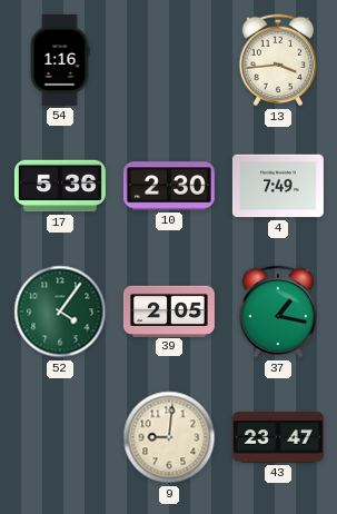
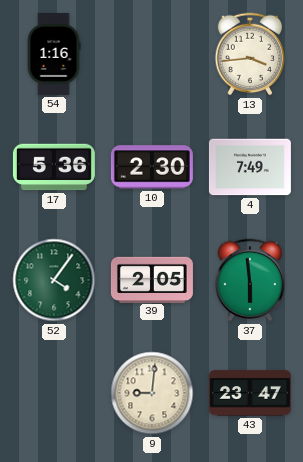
37: 1:17 -> 5:59 (250, 280)
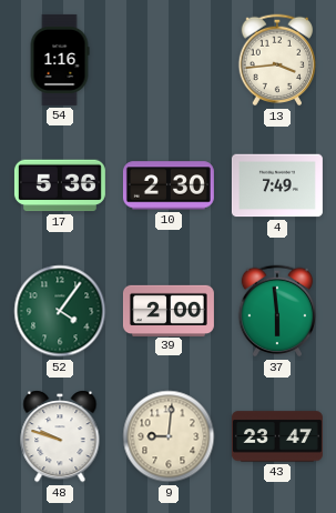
39: 2:05 -> 2:00 (169, 310)
48: none -> 9:48 (60, 436)
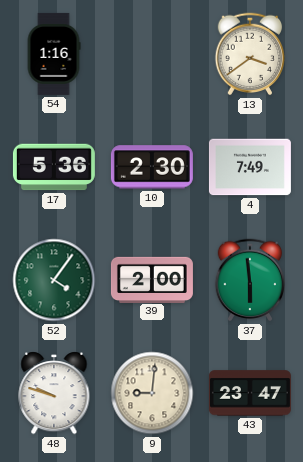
13: 3:44 -> 3:39 (250, 54)
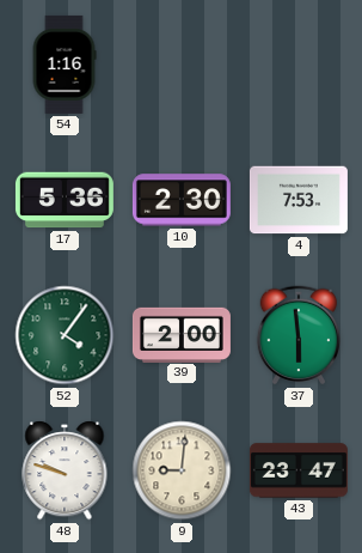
13: 3:39 -> none (250, 54)
4: 7:49 -> 7:53 (299, 200)
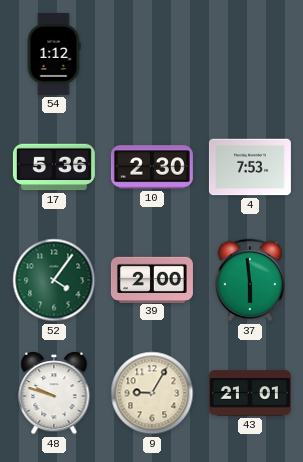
54: 1:16 -> 1:12 (54, 54)
9: 9:01 -> 9:05 (152, 393)
43: 23:47 -> 21:01 (250, 393)
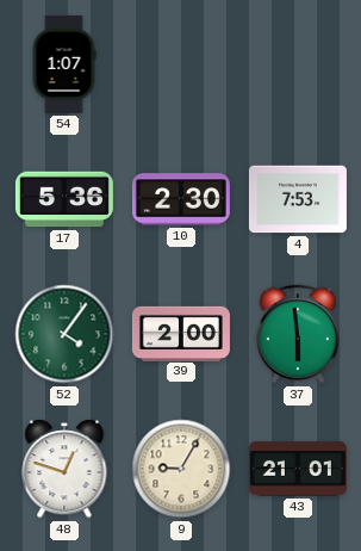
54: 1:12 -> 1:07 (64, 64)
48: 9:48 -> 12:48 (64, 469)
